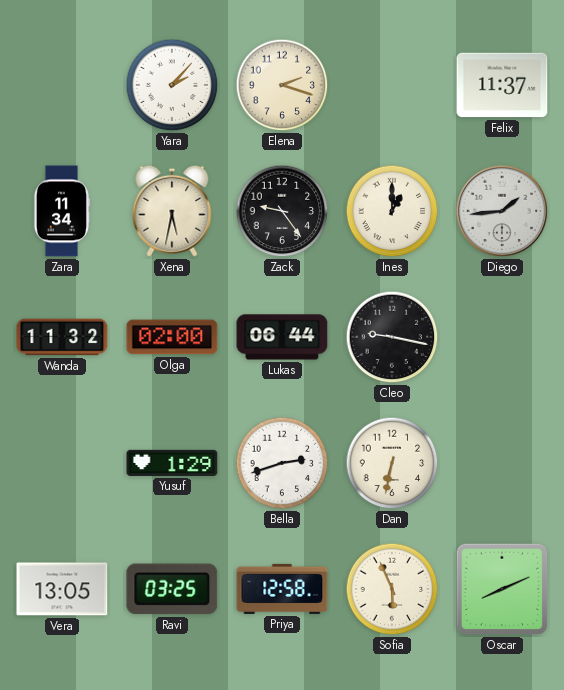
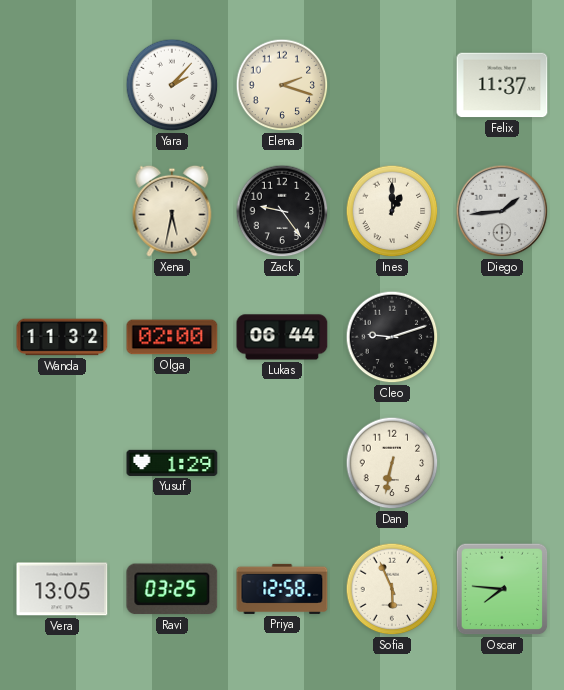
Zara: 11:34 -> none (61, 211)
Cleo: 9:17 -> 9:12 (392, 337)
Bella: 2:42 -> none (282, 463)
Oscar: 8:11 -> 7:46 (502, 589)
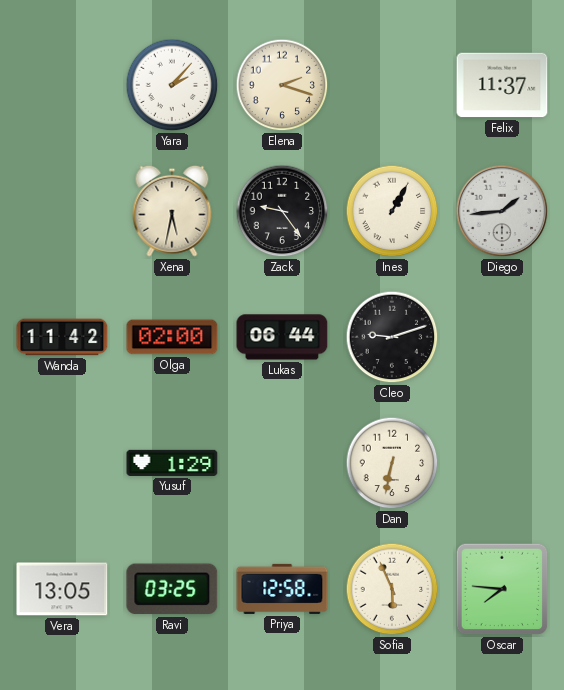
Ines: 1:00 -> 1:05 (392, 211)
Wanda: 11:32 -> 11:42 (62, 337)
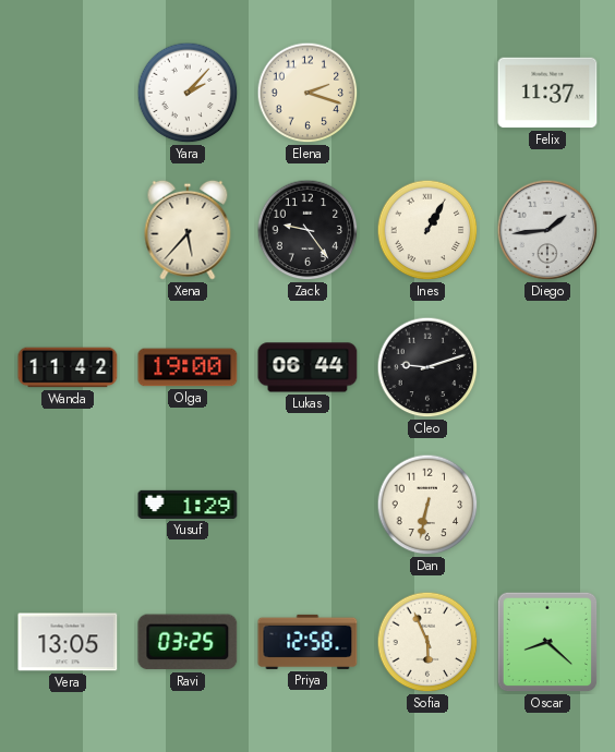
Xena: 5:32 -> 5:37 (188, 230)
Olga: 02:00 -> 19:00 (188, 367)
Oscar: 7:46 -> 8:22 (547, 642)
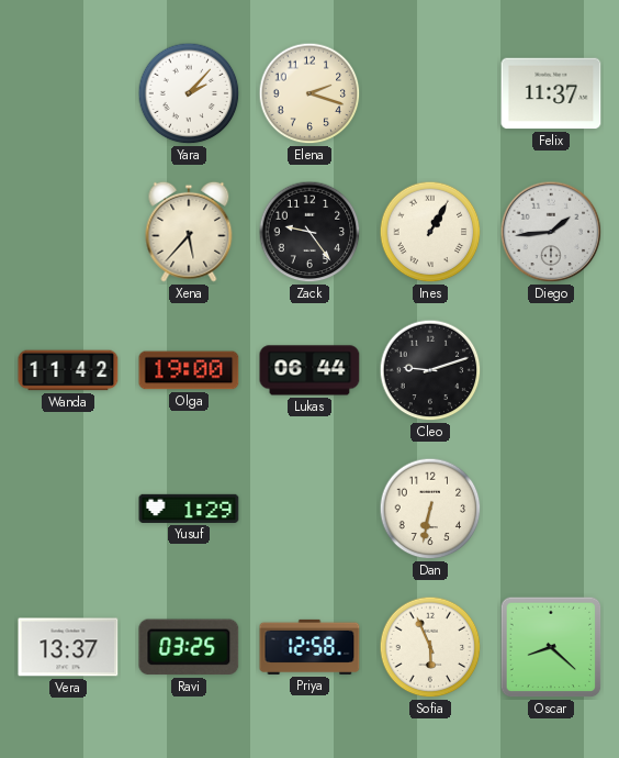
Vera: 13:05 -> 13:37 (68, 647)
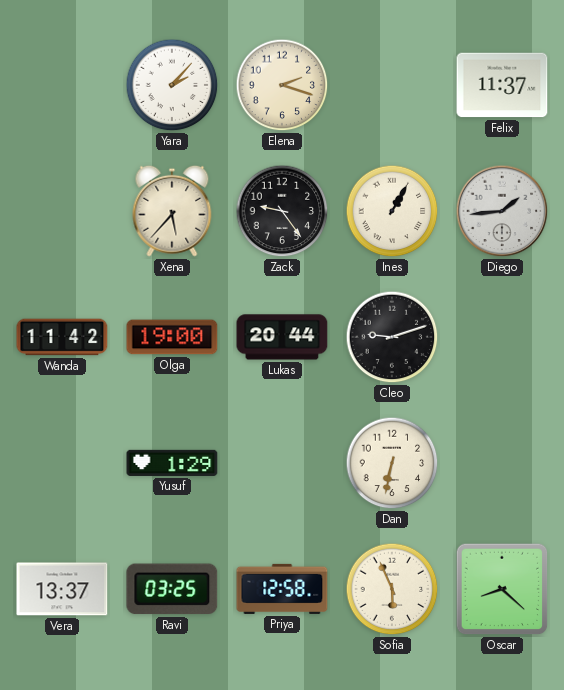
Lukas: 06:44 -> 20:44 (282, 337)
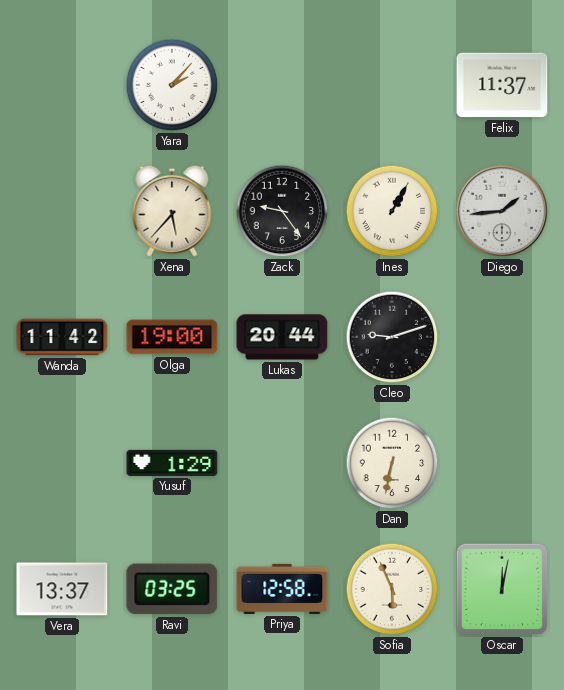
Elena: 2:18 -> none (282, 85)
Oscar: 8:22 -> 12:02 (502, 589)
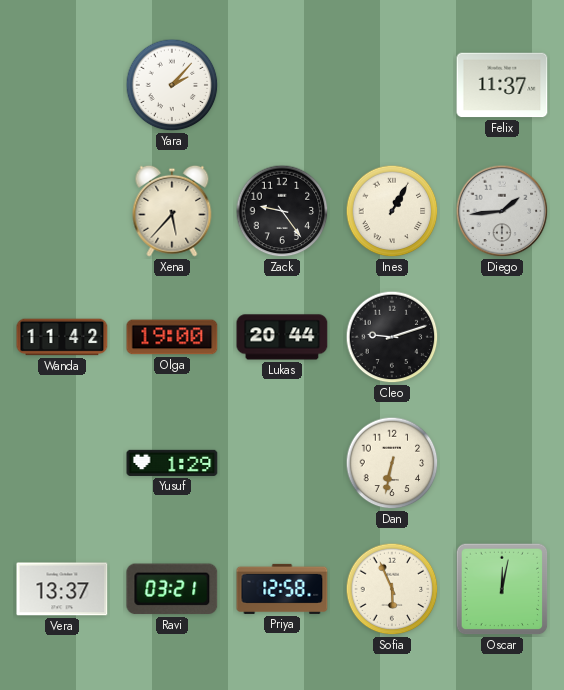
Ravi: 03:25 -> 03:21 (172, 589)
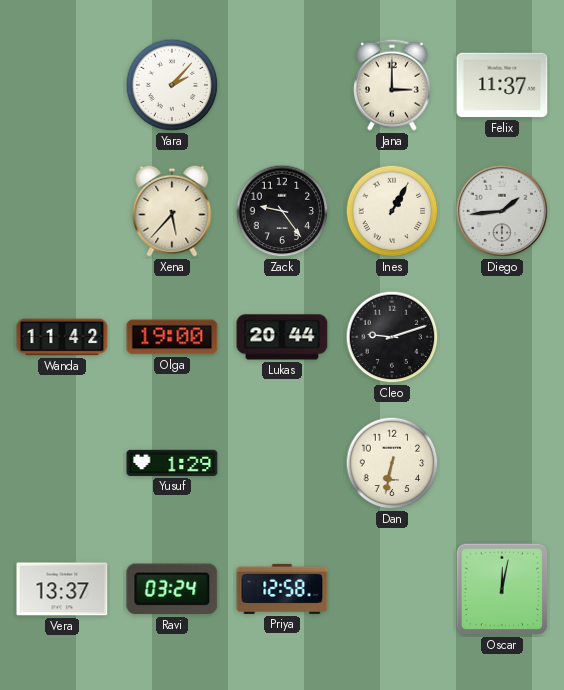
Jana: none -> 3:00 (392, 85)
Ravi: 03:21 -> 03:24 (172, 589)
Sofia: 5:56 -> none (392, 589)
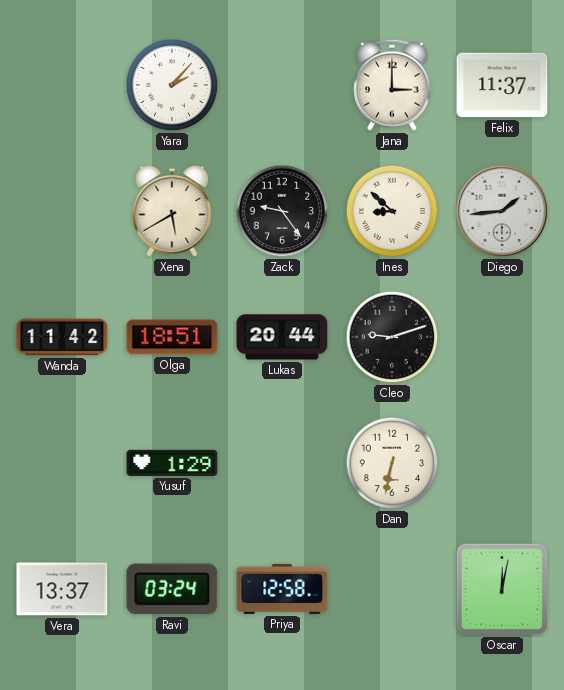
Xena: 5:37 -> 5:40 (172, 211)
Ines: 1:05 -> 8:52 (392, 211)
Olga: 19:00 -> 18:51 (172, 337)
